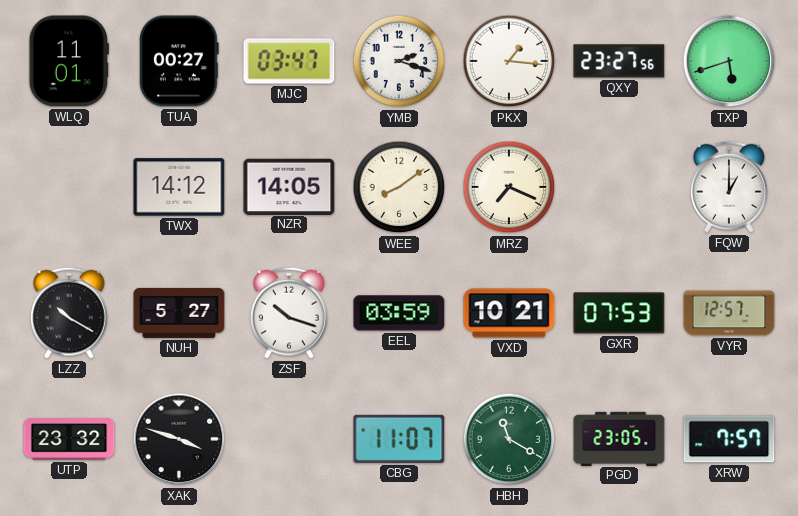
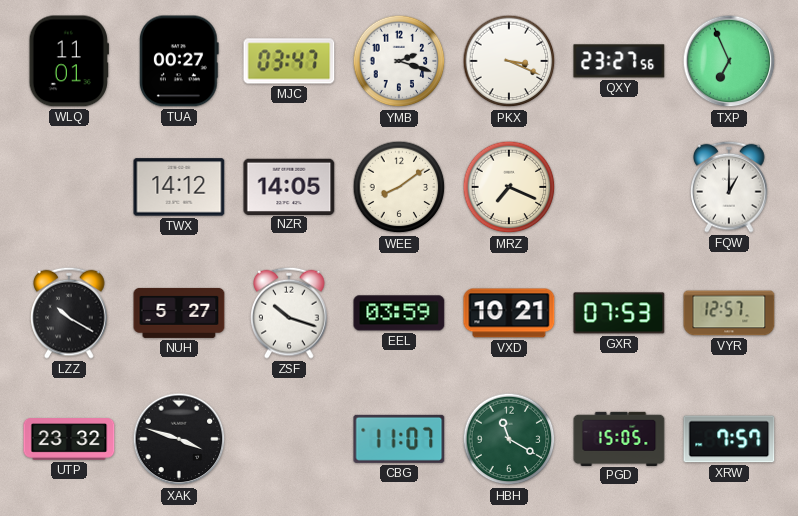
PKX: 1:16 -> 3:19 (509, 61)
TXP: 5:42 -> 6:56 (729, 61)
PGD: 23:05 -> 15:05 (619, 438)
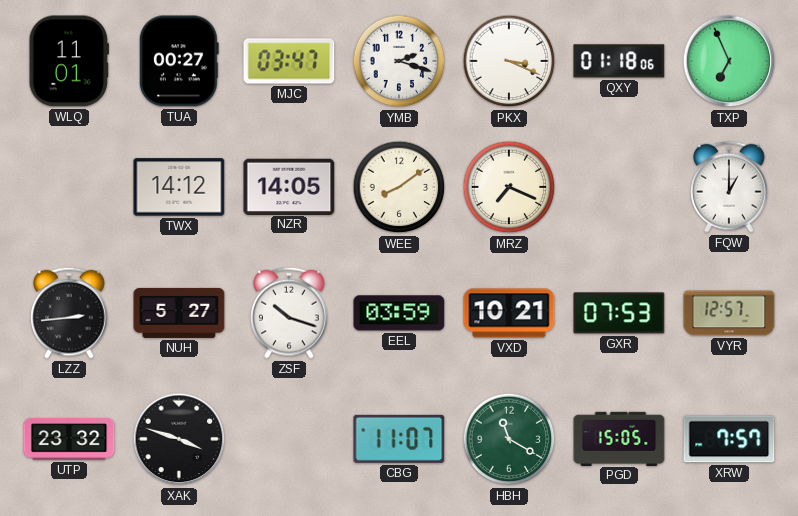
QXY: 23:27 -> 01:18 (619, 61)
LZZ: 10:20 -> 2:44 (69, 313)
